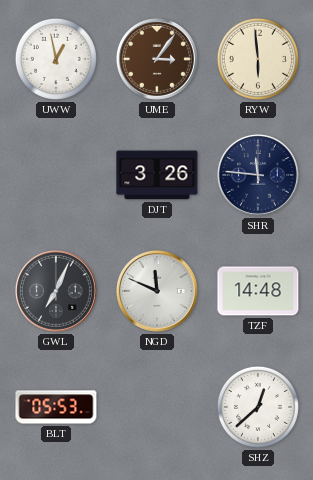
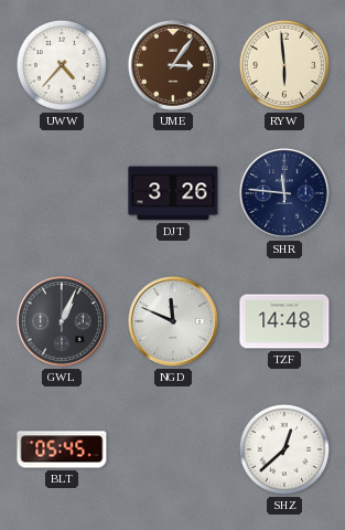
UWW: 12:58 -> 4:37 (62, 65)
GWL: 7:04 -> 1:04 (62, 321)
BLT: 05:53 -> 05:45 (62, 449)
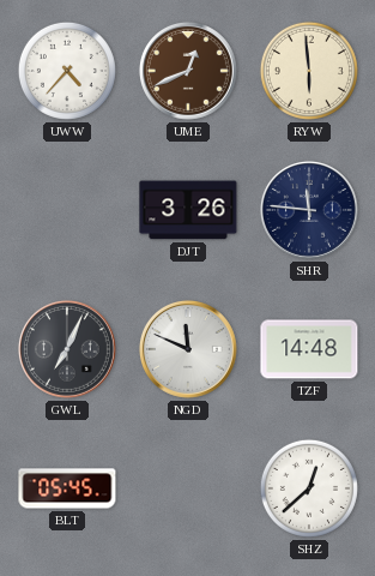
UME: 3:06 -> 12:41 (188, 71)
GWL: 1:04 -> 7:04 (67, 349)
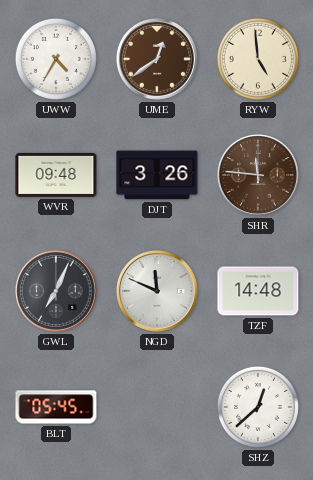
UWW: 4:37 -> 4:35 (56, 59)
UME: 12:41 -> 12:39 (157, 59)
RYW: 5:59 -> 4:59 (258, 59)
WVR: none -> 09:48 (56, 175)
SHR dial: navy -> brown (258, 175)
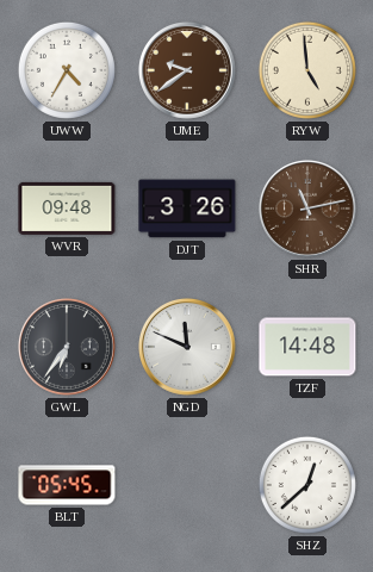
UME: 12:39 -> 9:39 (187, 70)
SHR: 11:46 -> 11:13 (307, 209)
GWL: 7:04 -> 6:36 (67, 347)
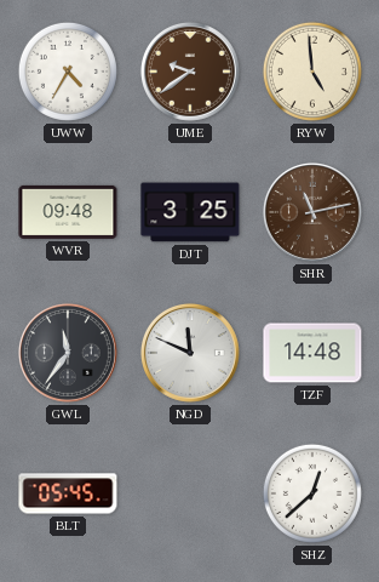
DJT: 3:26 -> 3:25 (190, 212)
GWL: 6:36 -> 11:36 (68, 353)
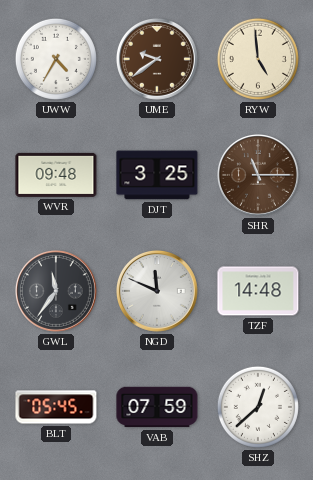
SHR: 11:13 -> 11:15 (258, 175)
VAB: none -> 07:59 (157, 407)
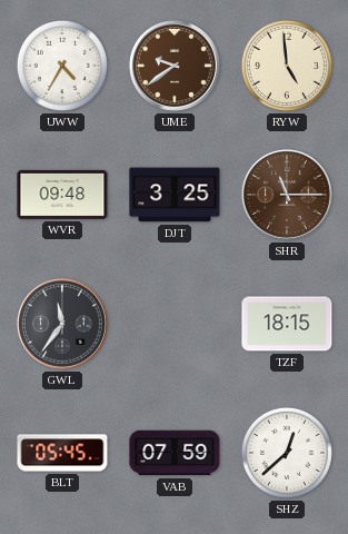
NGD: 11:49 -> none (157, 291)
TZF: 14:48 -> 18:15 (287, 324)
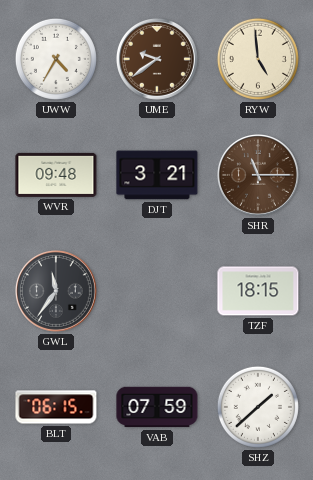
DJT: 3:25 -> 3:21 (157, 175)
BLT: 05:45 -> 06:15 (56, 407)
SHZ: 12:38 -> 1:38 (258, 407)
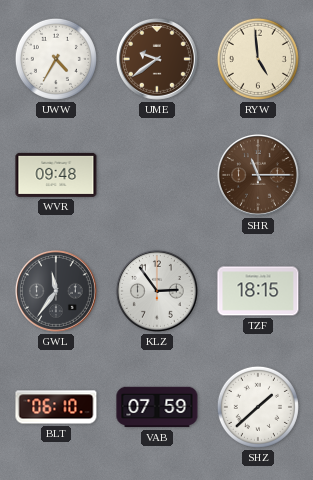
DJT: 3:21 -> none (157, 175)
KLZ: none -> 2:54 (157, 291)
BLT: 06:15 -> 06:10 (56, 407)
